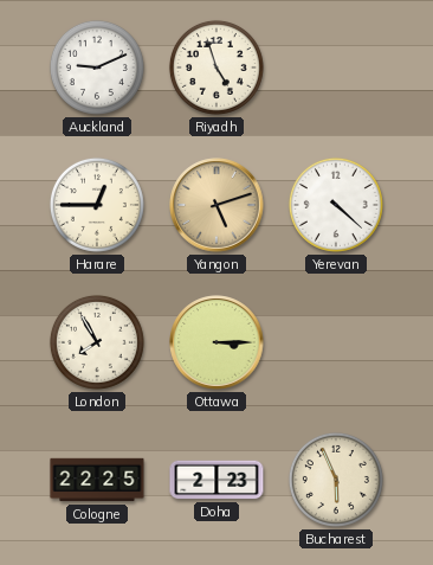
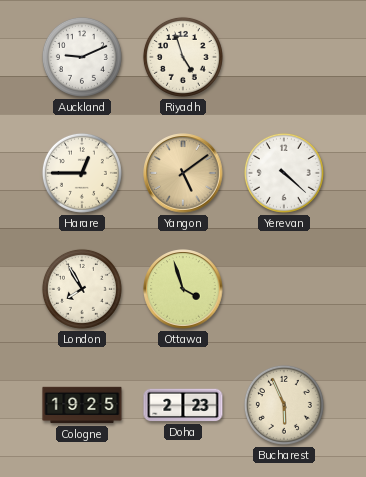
Yangon: 5:12 -> 5:09 (183, 173)
Ottawa: 3:15 -> 3:57 (183, 289)
Cologne: 22:25 -> 19:25 (82, 405)
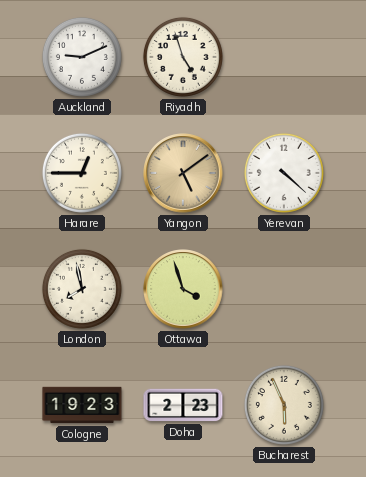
London: 7:55 -> 7:58 (82, 289)
Cologne: 19:25 -> 19:23 (82, 405)
